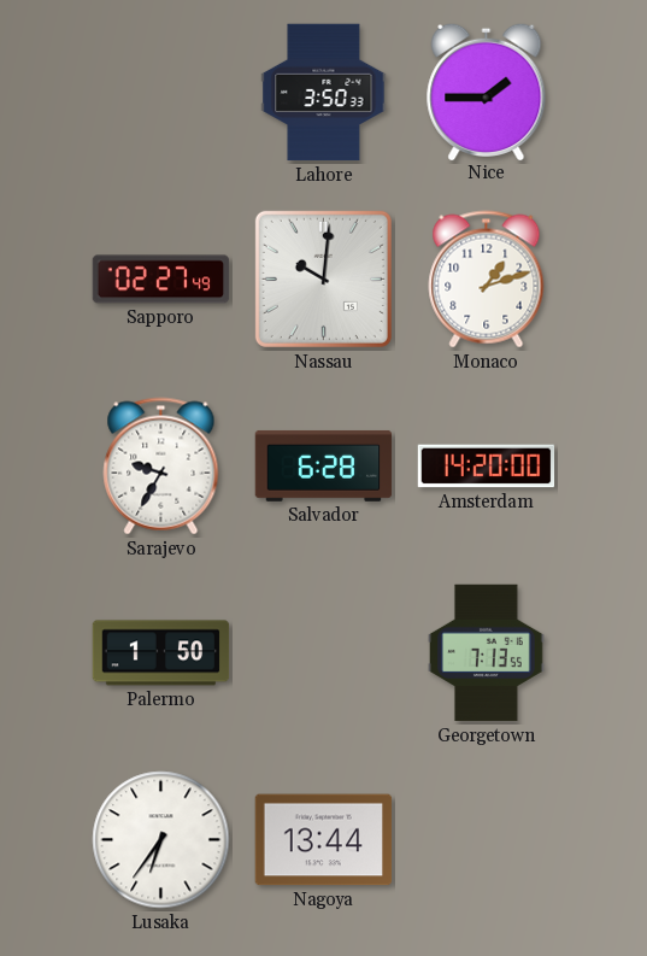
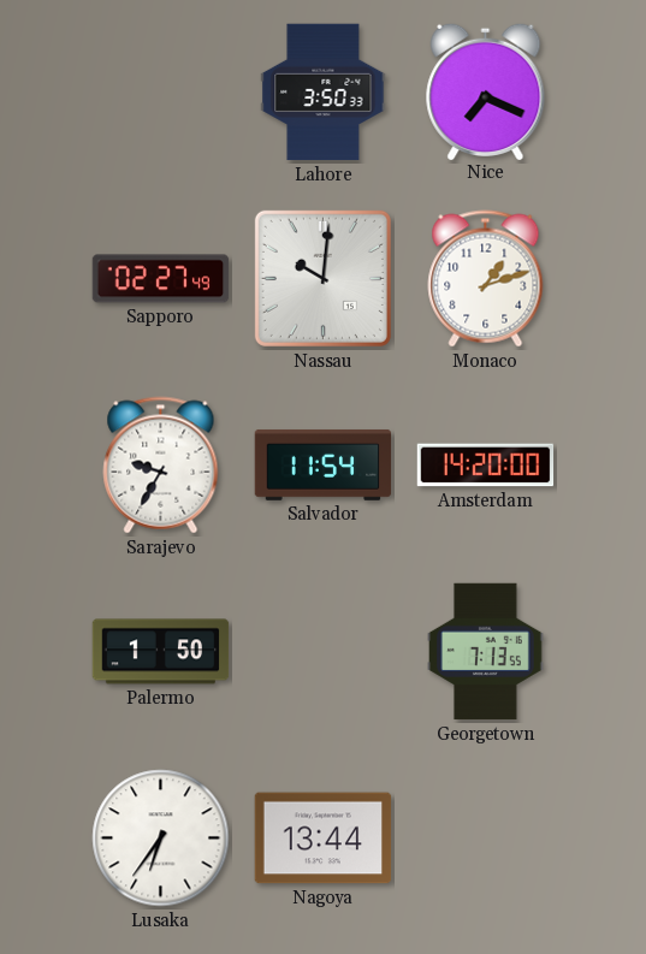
Nice: 1:45 -> 7:19 (486, 90)
Salvador: 6:28 -> 11:54 (324, 466)
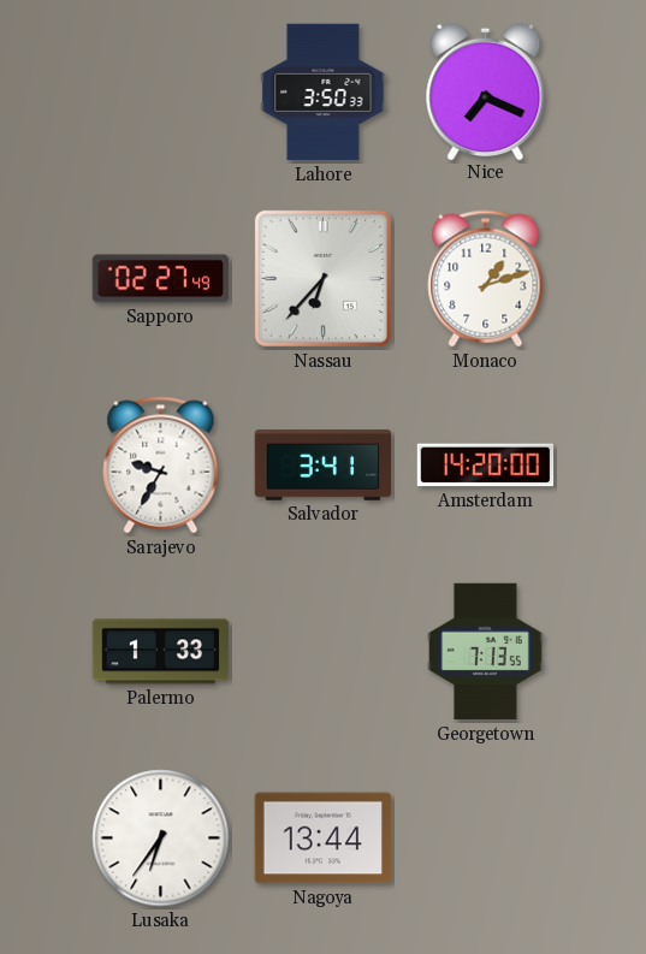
Nassau: 10:01 -> 6:37 (322, 278)
Salvador: 11:54 -> 3:41 (324, 466)
Palermo: 1:50 -> 1:33 (161, 652)
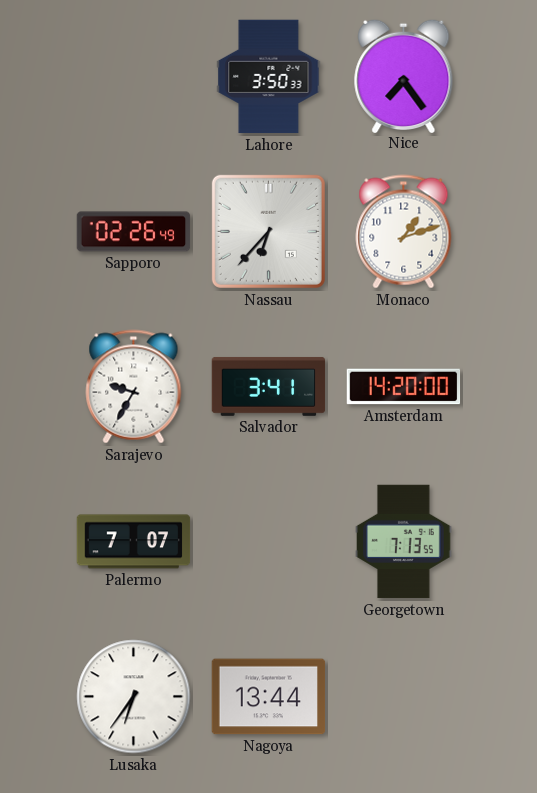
Nice: 7:19 -> 7:24 (404, 75)
Sapporo: 02:27 -> 02:26 (134, 232)
Palermo: 1:33 -> 7:07 (134, 542)
